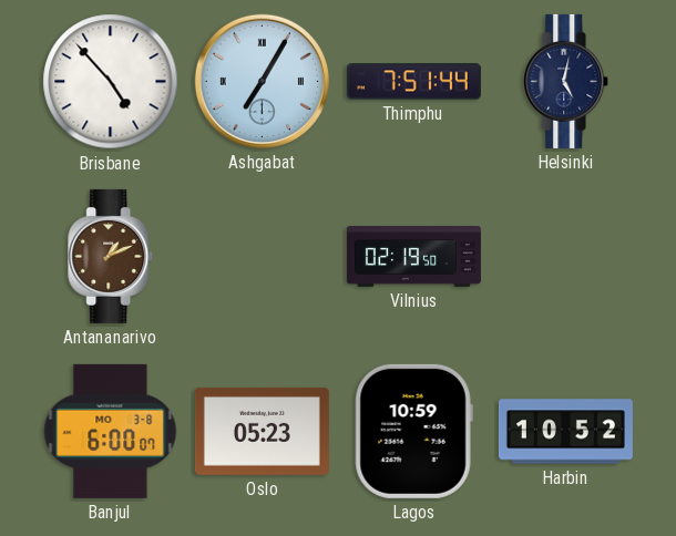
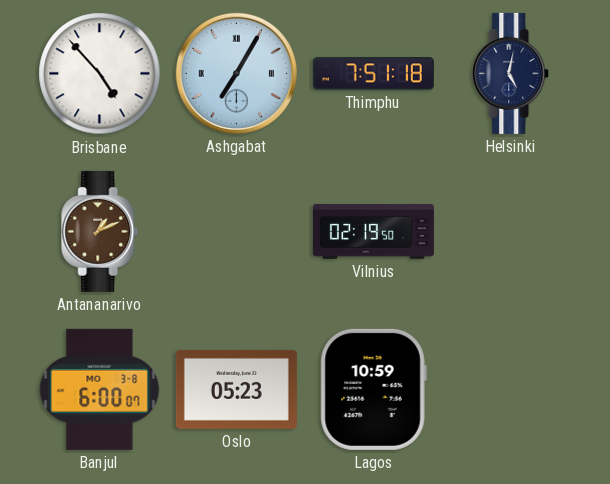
Thimphu: 7:51:44 -> 7:51:18 (373, 74)
Harbin: 10:52 -> none (565, 432)
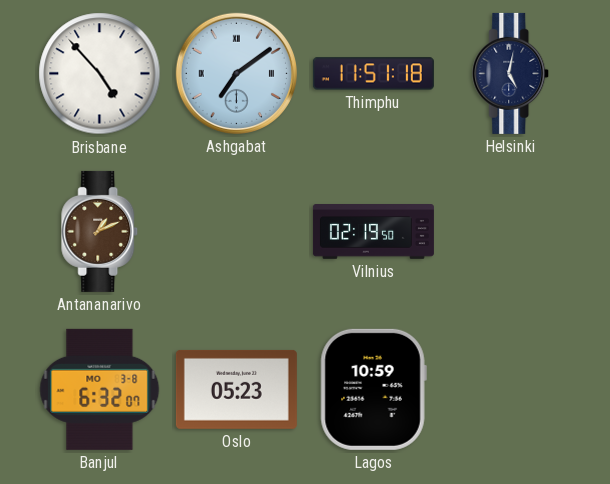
Ashgabat: 7:05 -> 7:09 (236, 73)
Thimphu: 7:51 -> 11:51 (373, 74)
Banjul: 6:00 -> 6:32 (100, 389)
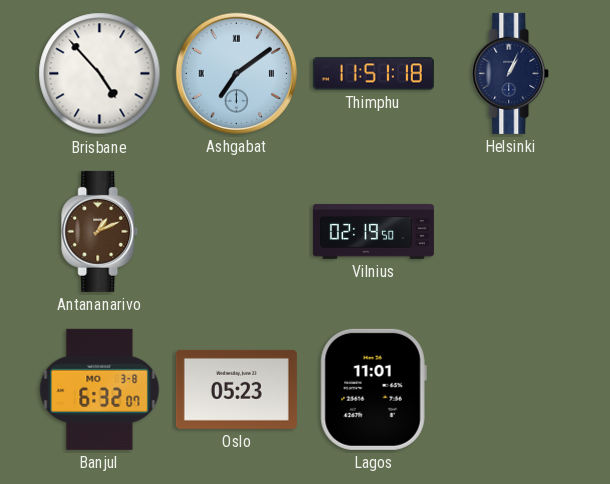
Helsinki: 5:02 -> 1:04 (511, 73)
Lagos: 10:59 -> 11:01 (373, 389)
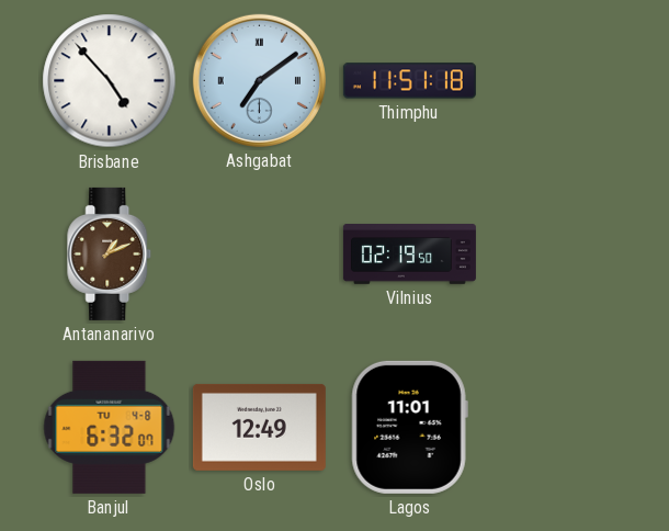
Helsinki: 1:04 -> none (511, 73)
Banjul date: MO 3-8 -> TU 4-8 (110, 427)
Oslo: 05:23 -> 12:49 (259, 427)
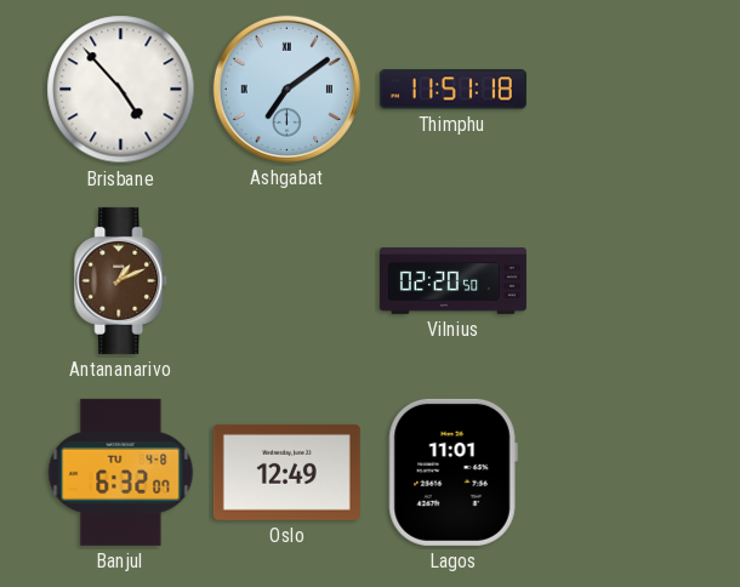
Vilnius: 02:19 -> 02:20 (452, 281)
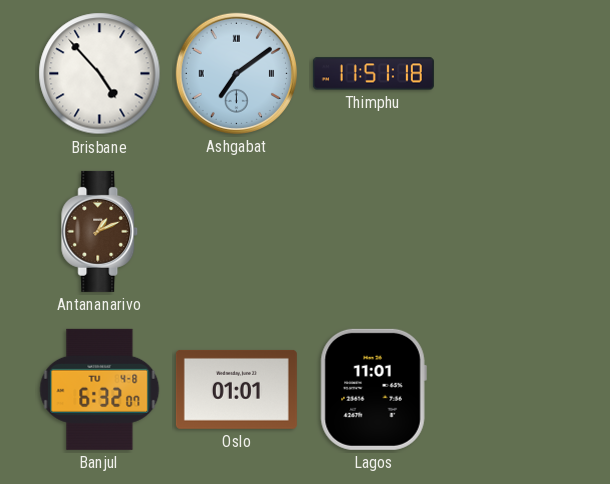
Vilnius: 02:20 -> none (452, 281)
Oslo: 12:49 -> 01:01 (236, 389)
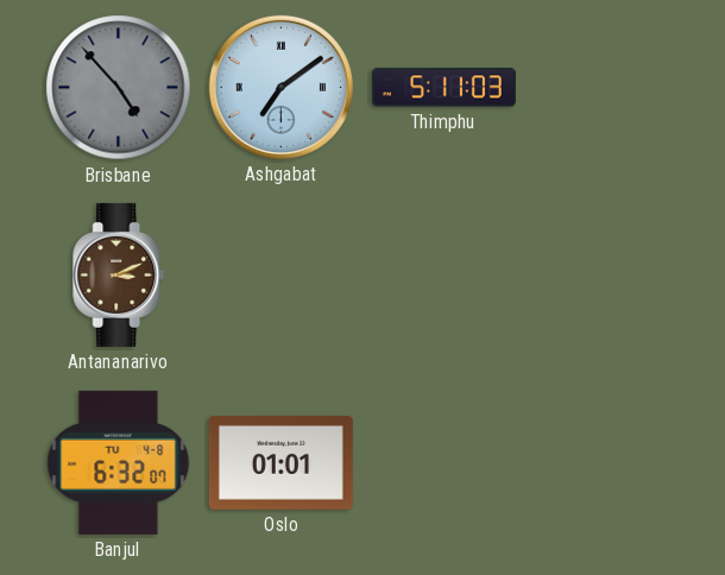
Brisbane dial: white -> grey (119, 88)
Thimphu: 11:51 -> 5:11 (443, 88)
Antananarivo: 1:11 -> 3:11 (119, 274)
Lagos: 11:01 -> none (373, 389)
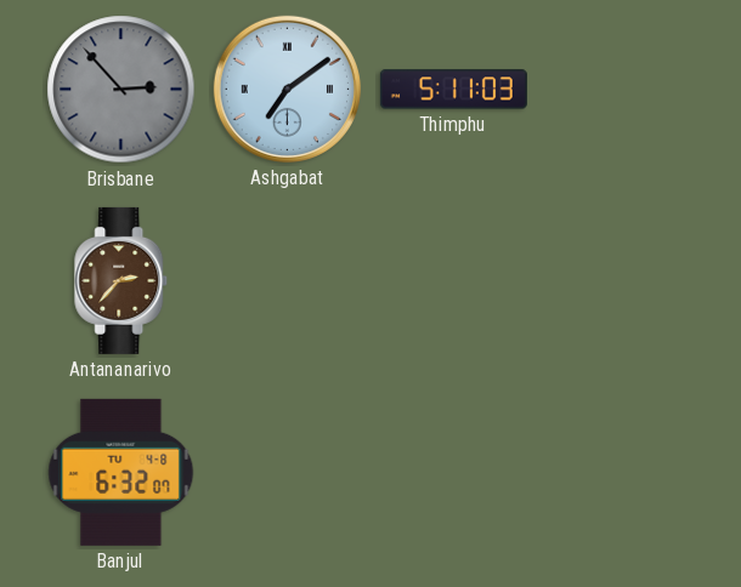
Brisbane: 4:53 -> 2:53 (121, 90)
Antananarivo: 3:11 -> 2:37 (121, 280)
Oslo: 01:01 -> none (280, 462)
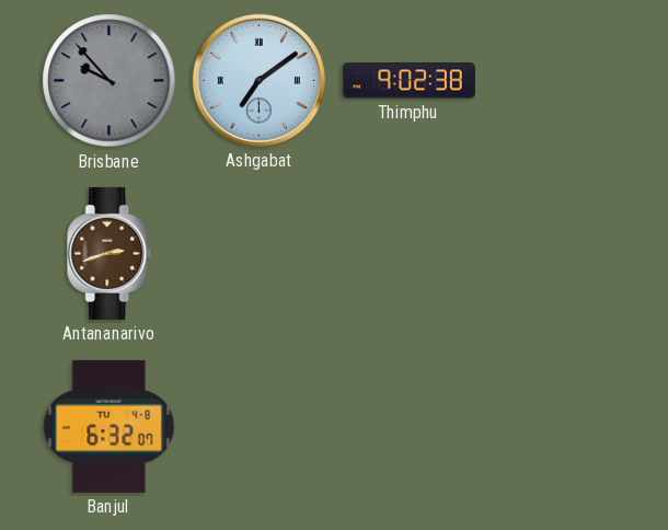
Brisbane: 2:53 -> 9:53 (110, 81)
Thimphu: 5:11 -> 9:02 (408, 81)
Antananarivo: 2:37 -> 2:42 (110, 253)
